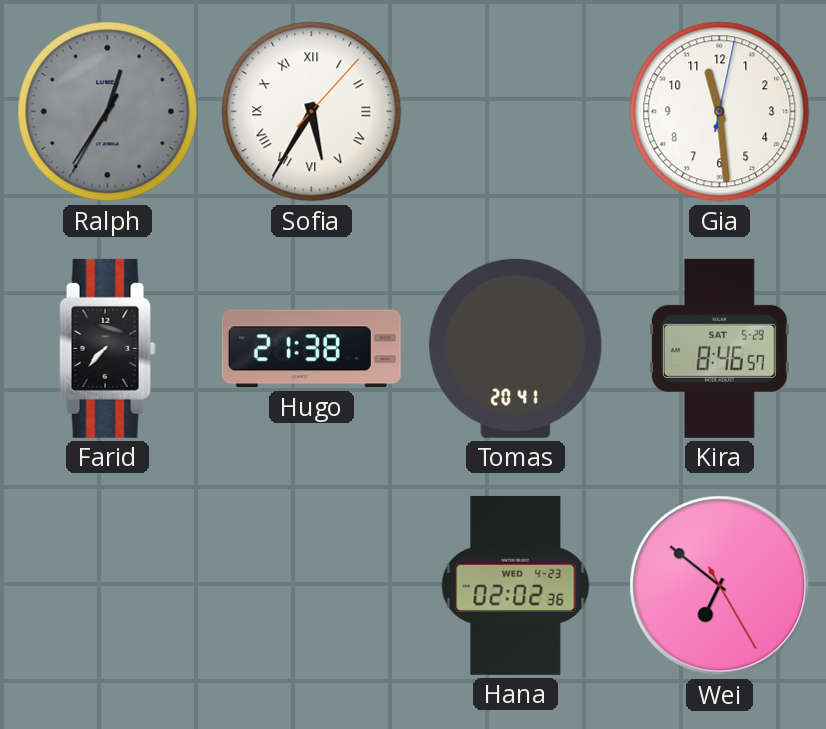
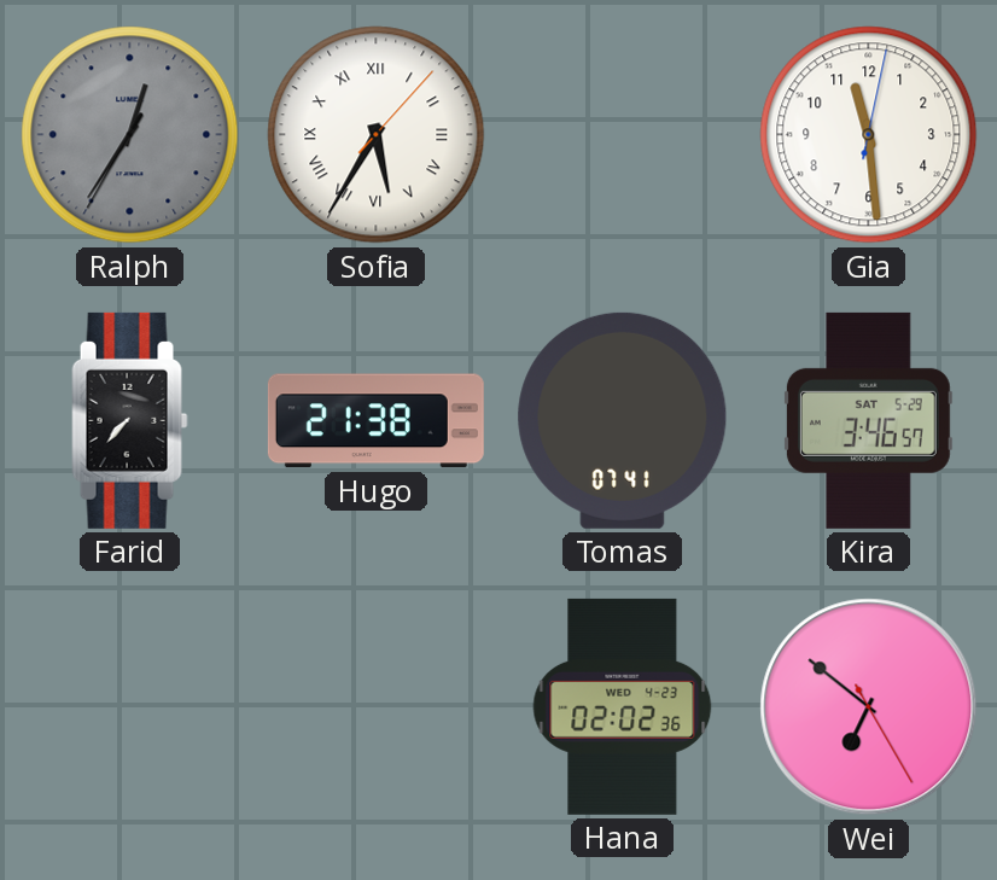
Tomas: 20:41 -> 07:41 (623, 420)
Kira: 8:46 -> 3:46 (868, 420)
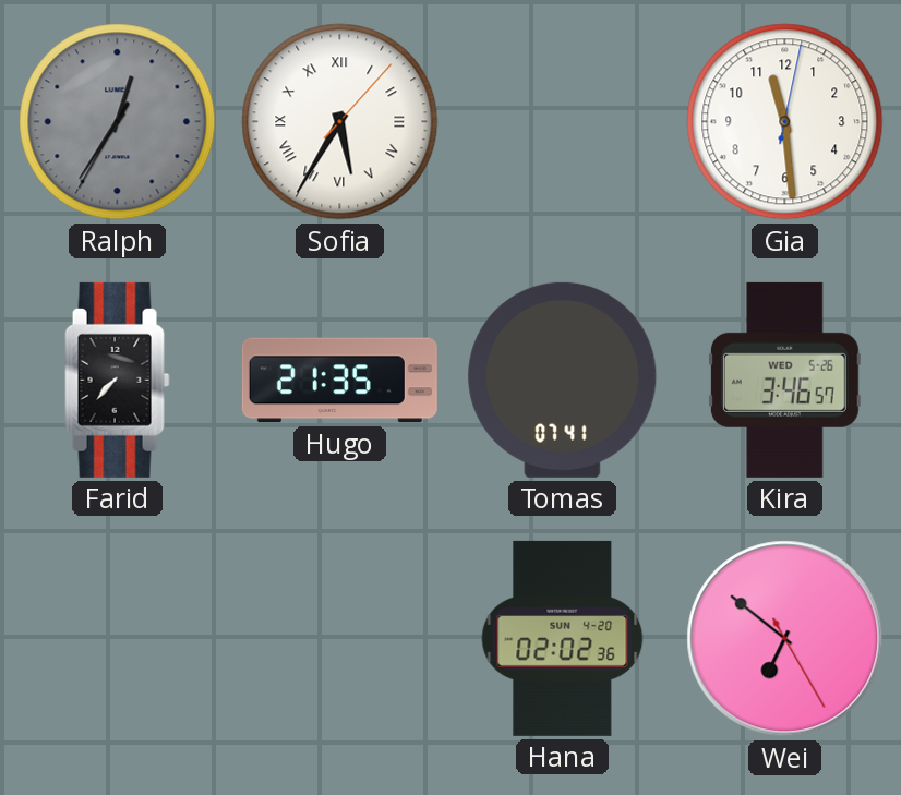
Hugo: 21:38 -> 21:35 (339, 381)
Kira date: SAT 5-29 -> WED 5-26 (784, 380)
Hana date: WED 4-23 -> SUN 4-20 (563, 638)
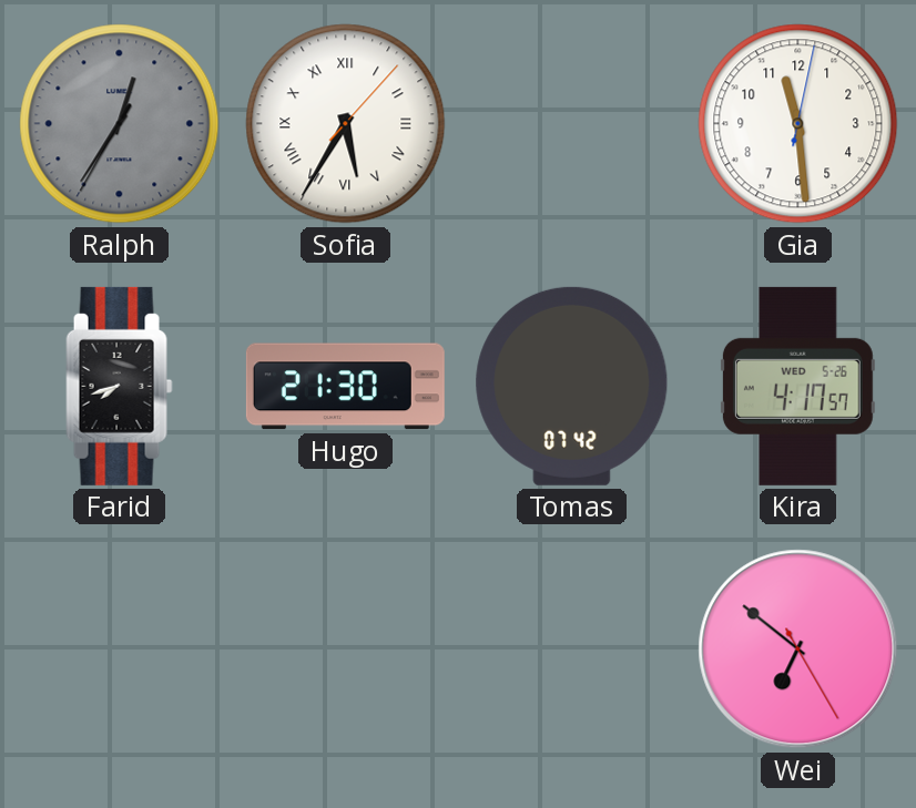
Farid: 7:37 -> 7:42 (120, 386)
Hugo: 21:35 -> 21:30 (345, 387)
Tomas: 07:41 -> 07:42 (572, 386)
Kira: 3:46 -> 4:17 (797, 386)
Hana: 02:02 -> none (563, 638)
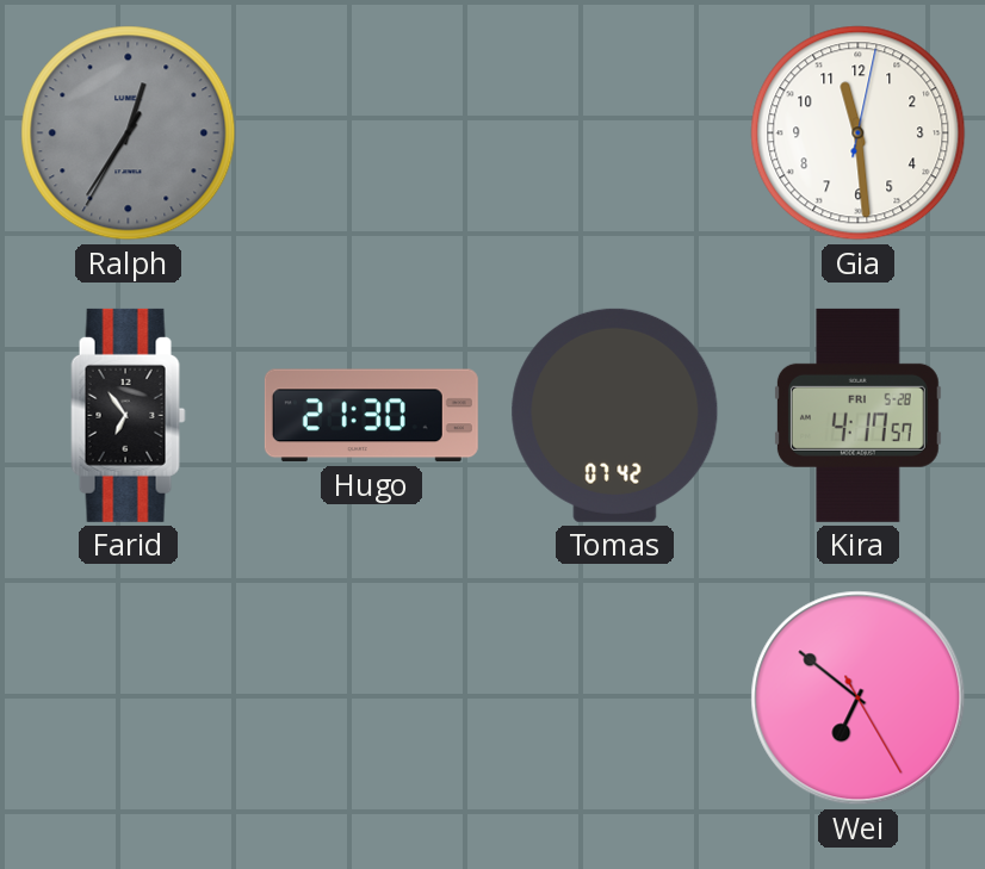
Sofia: 5:35 -> none (346, 124)
Farid: 7:42 -> 6:54 (129, 415)
Kira date: WED 5-26 -> FRI 5-28 (857, 415)
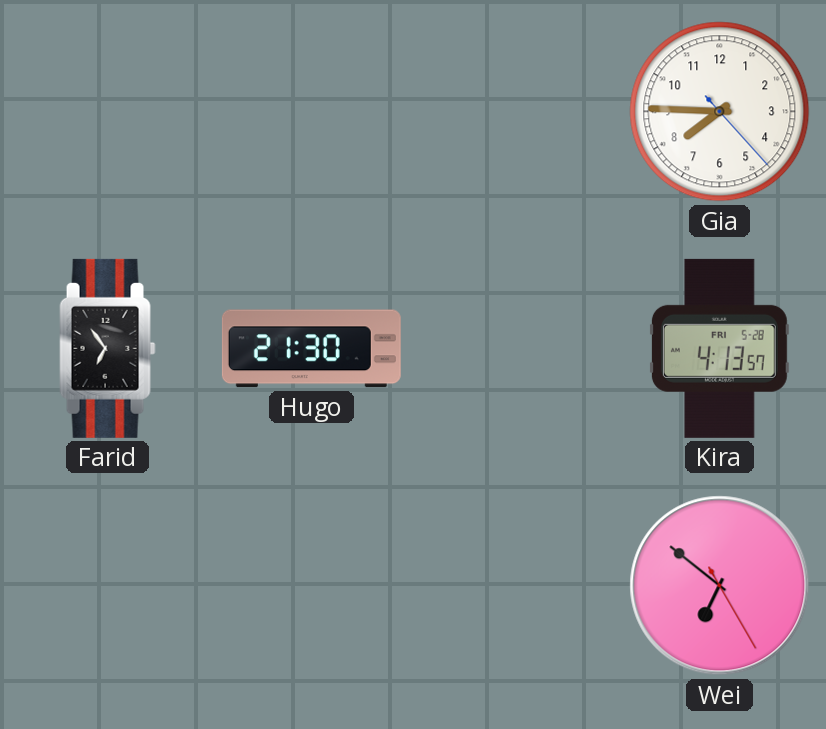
Ralph: 12:35 -> none (129, 134)
Gia: 11:29 -> 7:45 (720, 112)
Tomas: 07:42 -> none (615, 415)
Kira: 4:17 -> 4:13 (719, 348)
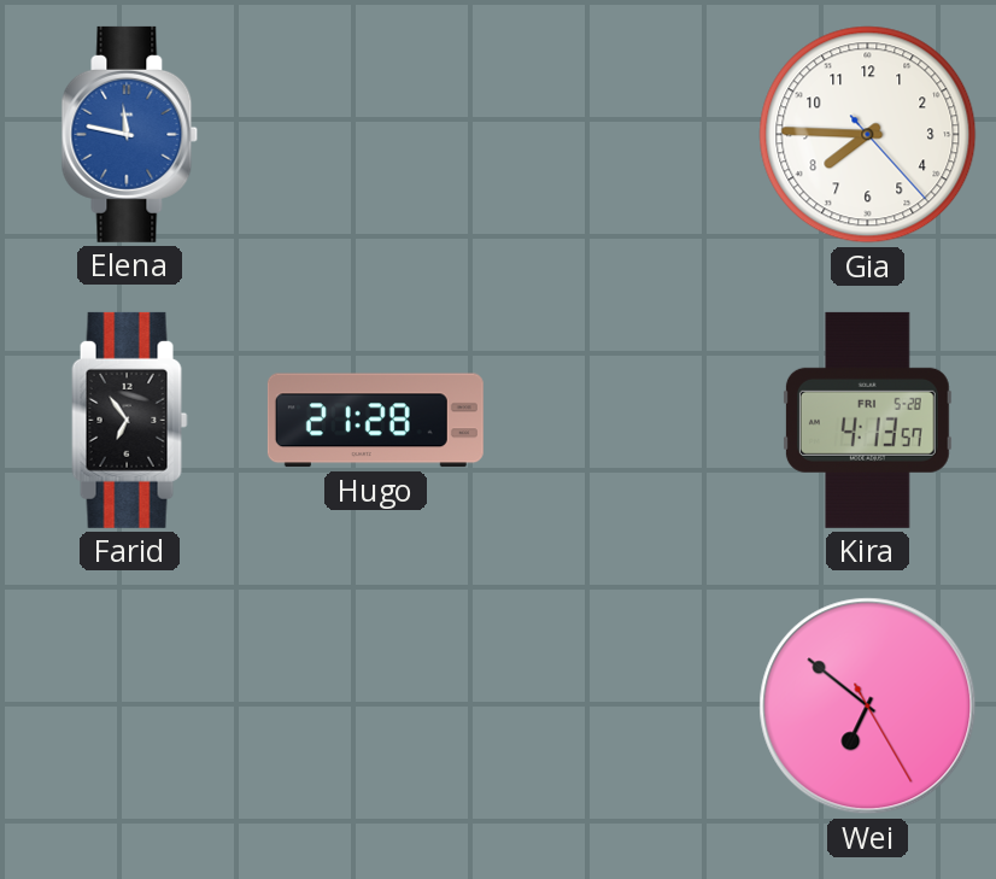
Elena: none -> 11:47 (130, 134)
Hugo: 21:30 -> 21:28 (375, 421)
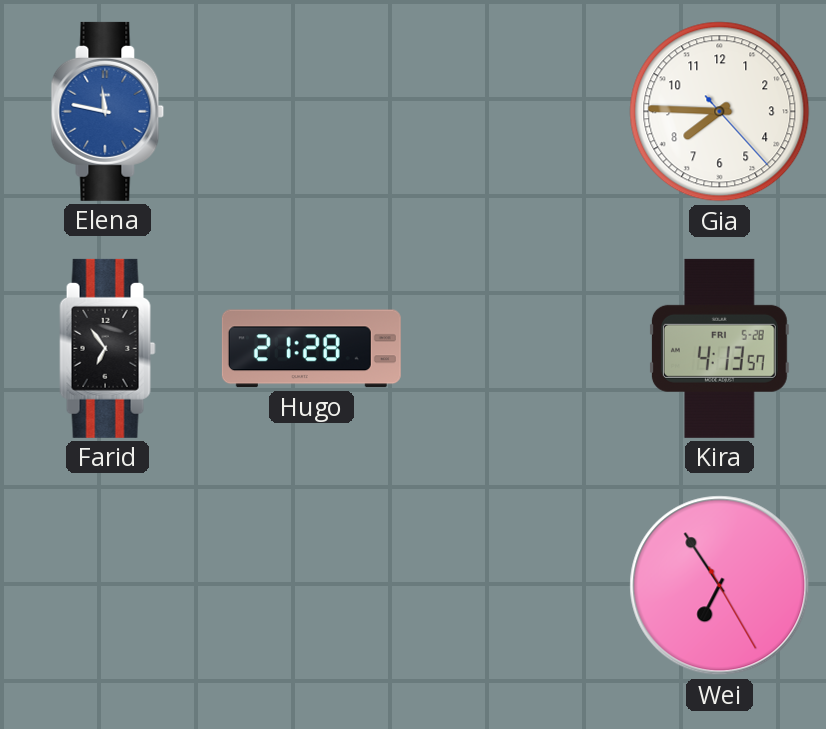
Wei: 6:51 -> 6:54 (720, 586)
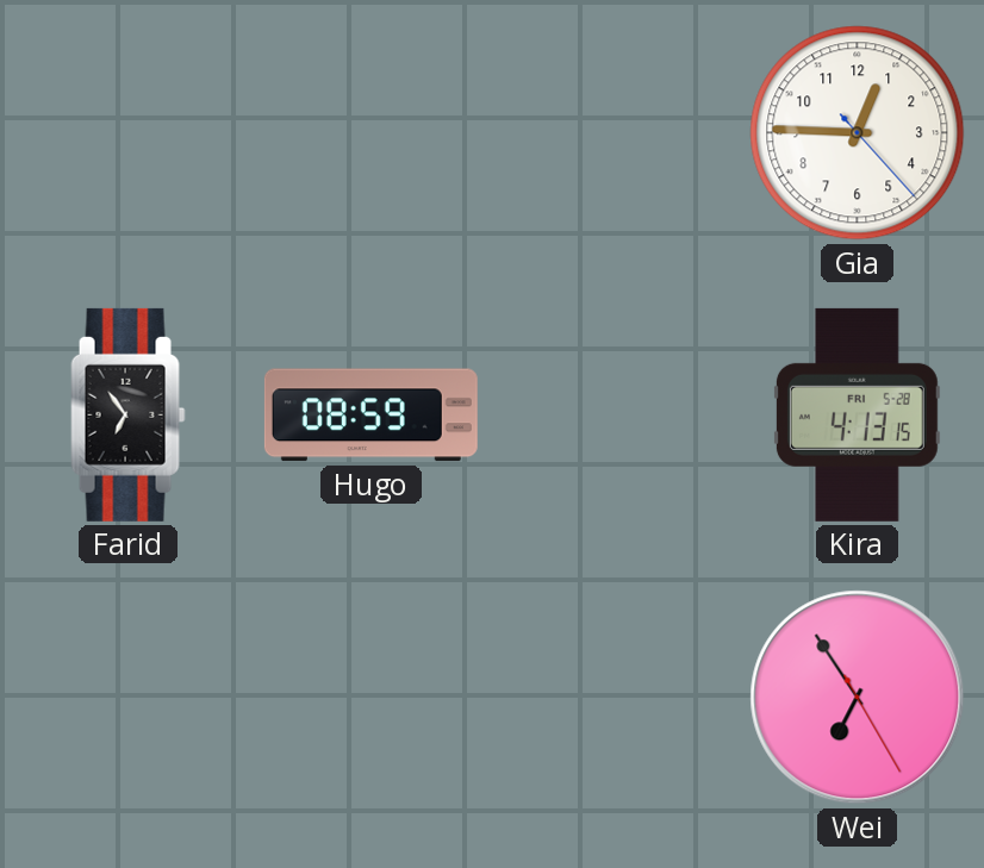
Elena: 11:47 -> none (108, 111)
Gia: 7:45 -> 12:45 (858, 133)
Hugo: 21:28 -> 08:59 (370, 416)
Kira: 4:13:57 -> 4:13:15 (857, 414)
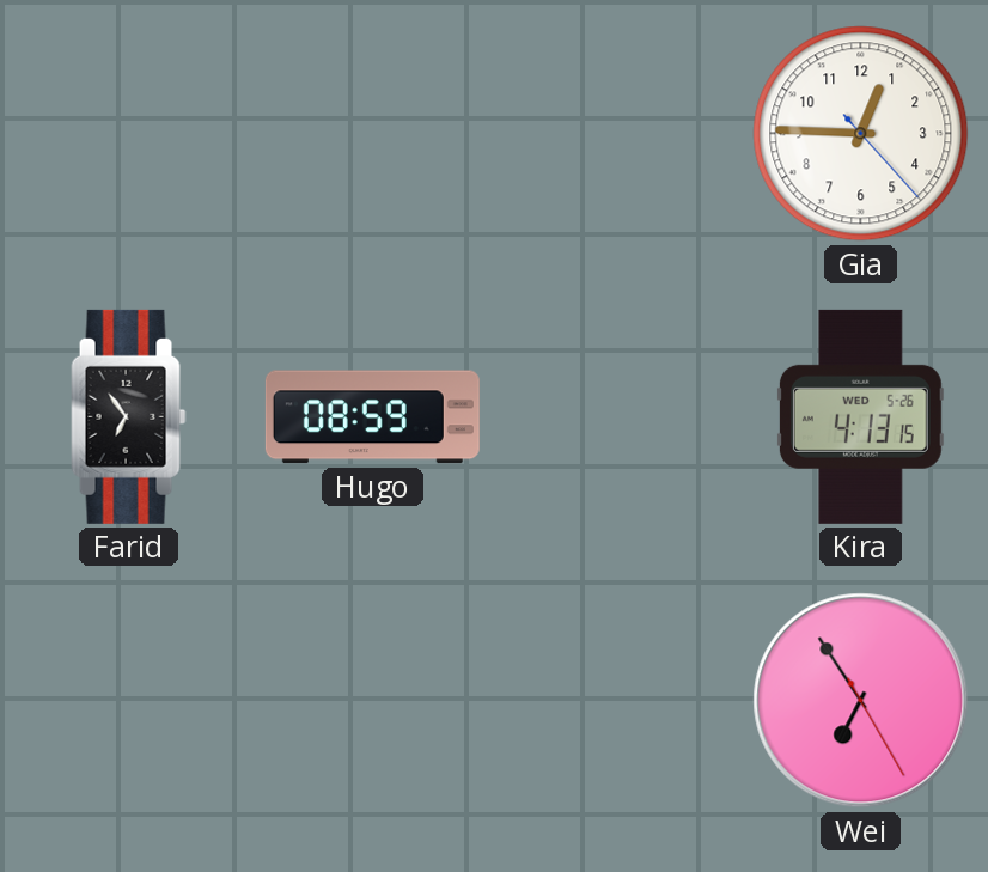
Kira date: FRI 5-28 -> WED 5-26 (860, 416)
